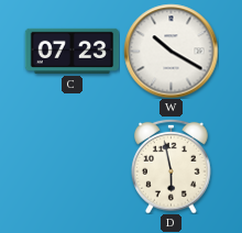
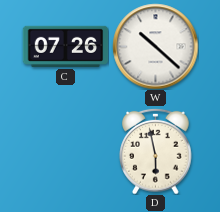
C: 07:23 -> 07:26 (65, 46)
W: 10:20 -> 10:22 (155, 46)
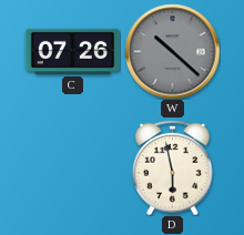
W dial: white -> grey (172, 51)
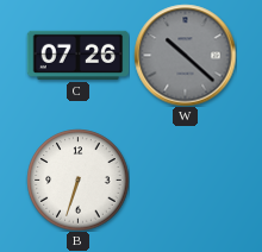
B: none -> 6:33 (77, 179)
D: 5:58 -> none (173, 167)
